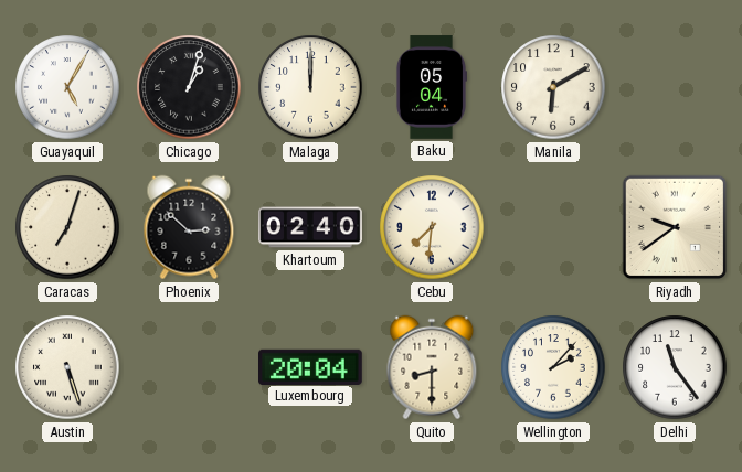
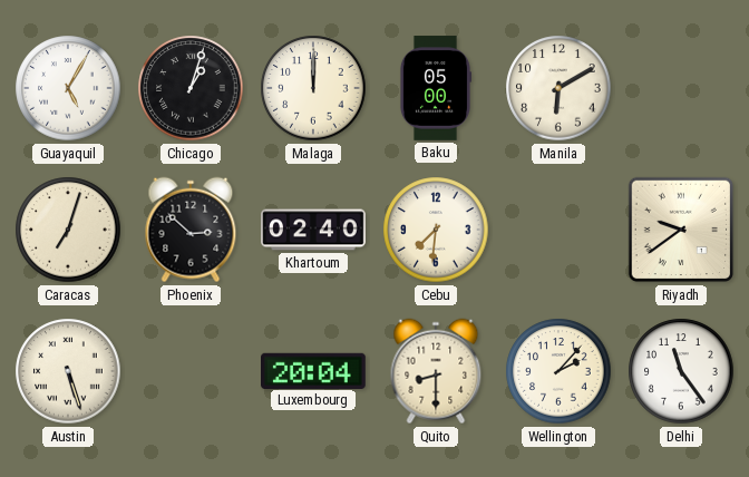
Baku: 05:04 -> 05:00 (435, 88)
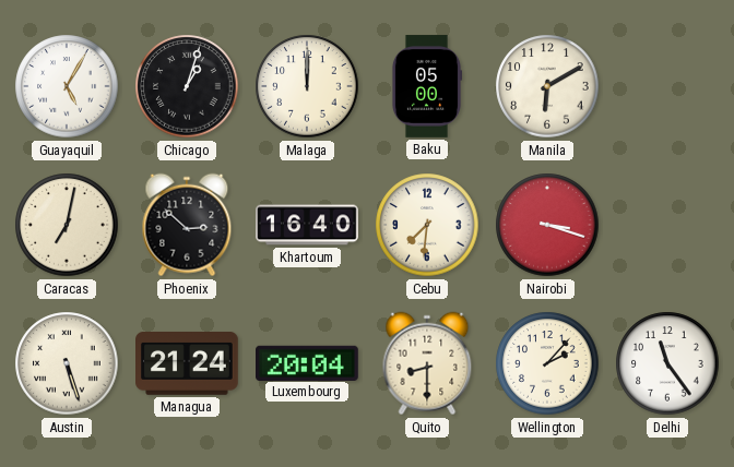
Caracas: 7:03 -> 7:02 (67, 225)
Khartoum: 02:40 -> 16:40 (307, 225)
Nairobi: none -> 3:18 (547, 225)
Riyadh: 9:39 -> none (681, 230)
Managua: none -> 21:24 (188, 363)
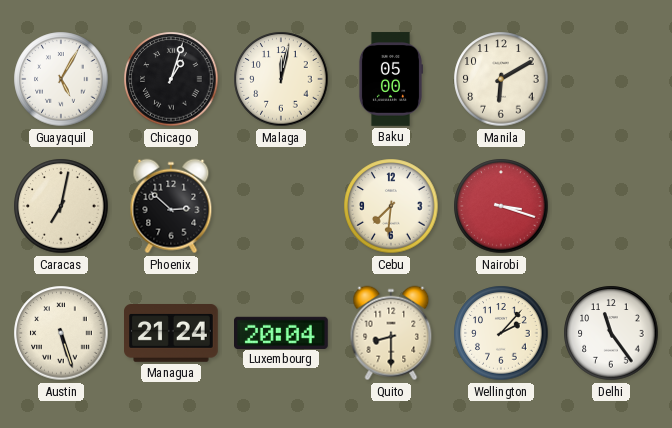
Malaga: 12:00 -> 12:02 (281, 79)
Khartoum: 16:40 -> none (307, 225)
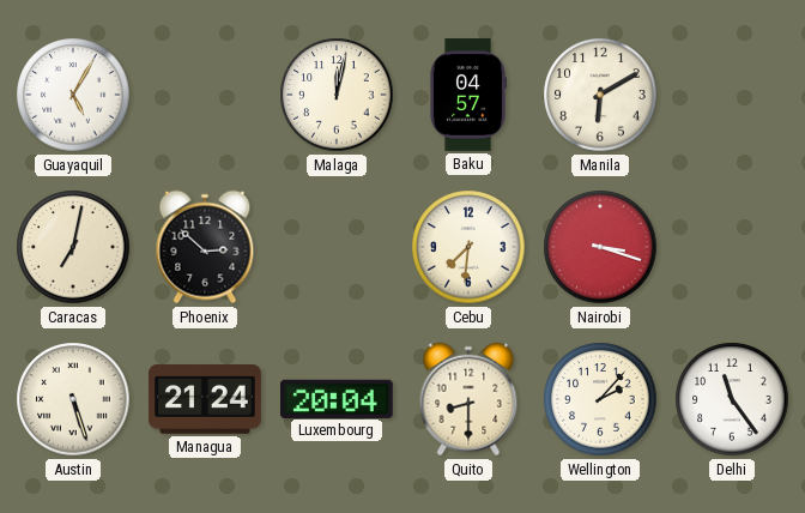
Chicago: 1:03 -> none (171, 79)
Baku: 05:00 -> 04:57 (467, 95)
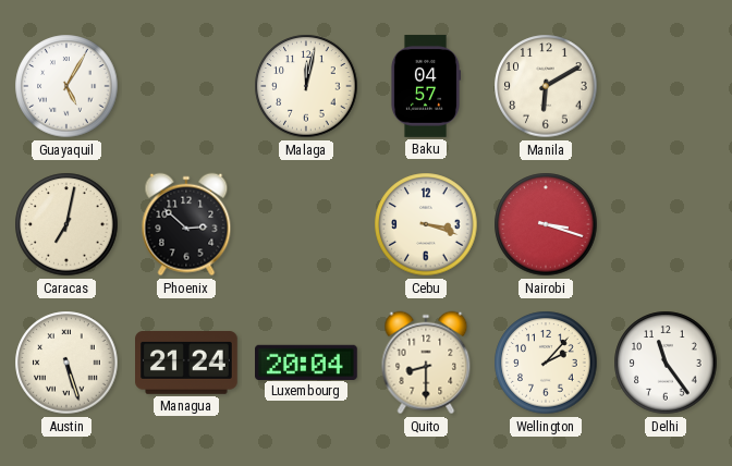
Cebu: 7:31 -> 3:18 (426, 224)
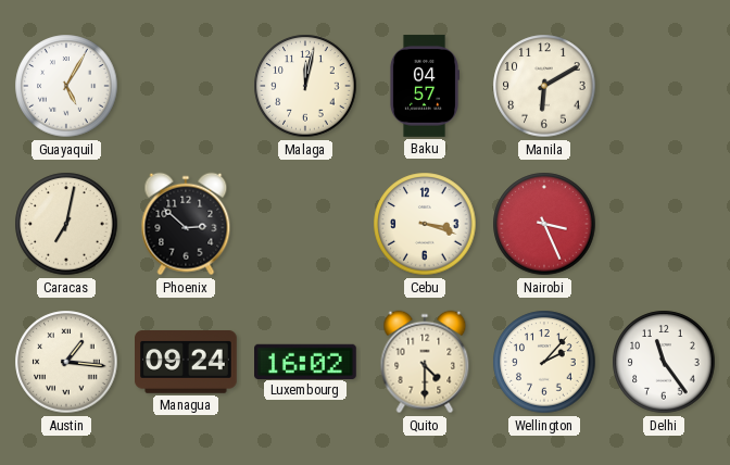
Nairobi: 3:18 -> 3:26 (544, 224)
Austin: 5:27 -> 1:16 (66, 362)
Managua: 21:24 -> 09:24 (187, 362)
Luxembourg: 20:04 -> 16:02 (306, 361)
Quito: 8:30 -> 4:30 (425, 362)
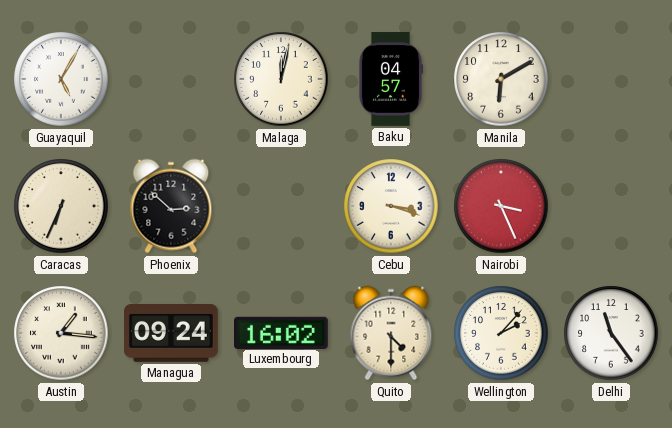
Caracas: 7:02 -> 6:34 (61, 206)
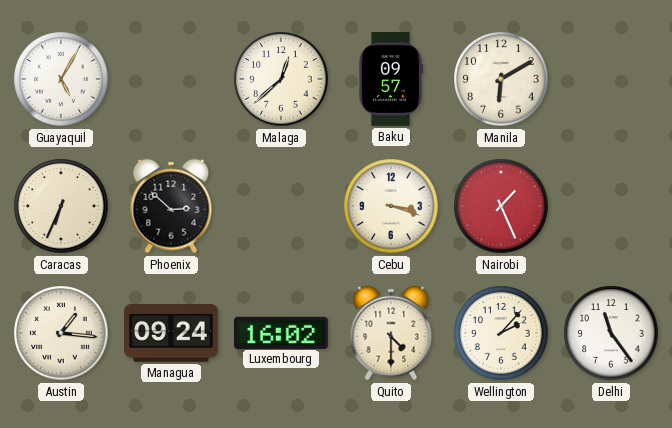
Malaga: 12:02 -> 12:38 (281, 79)
Baku: 04:57 -> 09:57 (390, 79)
Nairobi: 3:26 -> 1:26 (501, 206)
